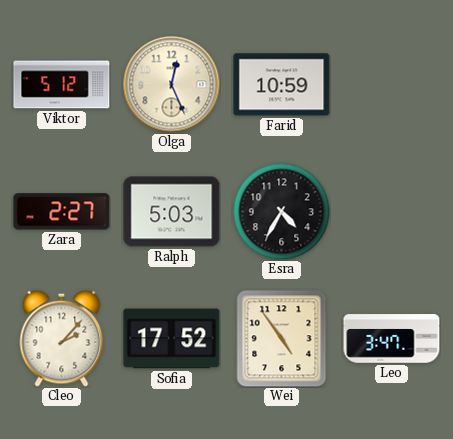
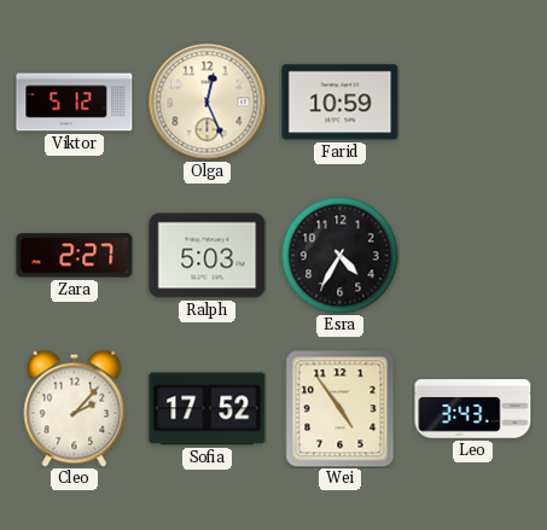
Leo: 3:47 -> 3:43 (473, 409)
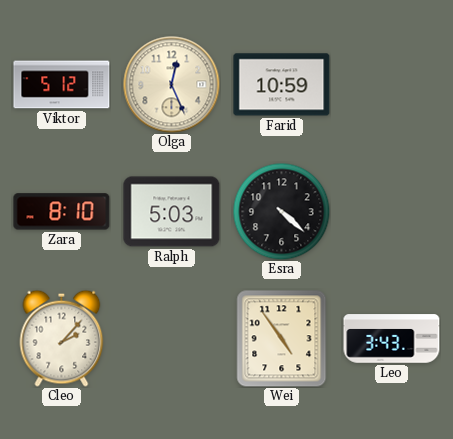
Zara: 2:27 -> 8:10 (62, 212)
Esra: 4:35 -> 4:22 (281, 211)
Sofia: 17:52 -> none (208, 409)
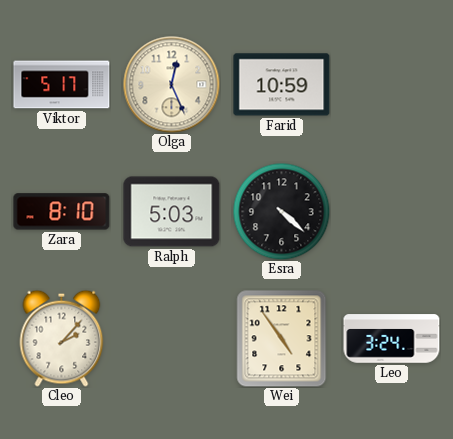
Viktor: 5:12 -> 5:17 (62, 85)
Leo: 3:43 -> 3:24 (392, 339)
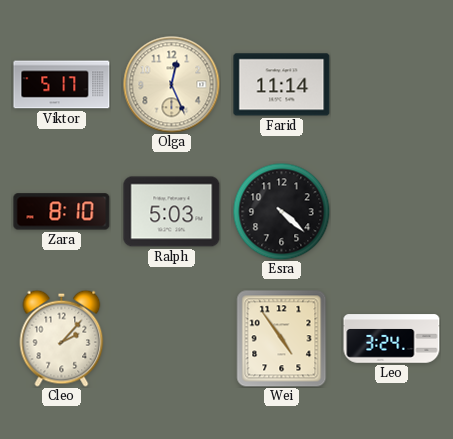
Farid: 10:59 -> 11:14 (282, 85)
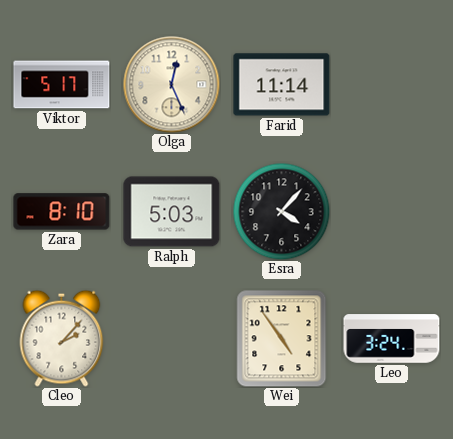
Esra: 4:22 -> 4:07 (281, 211)
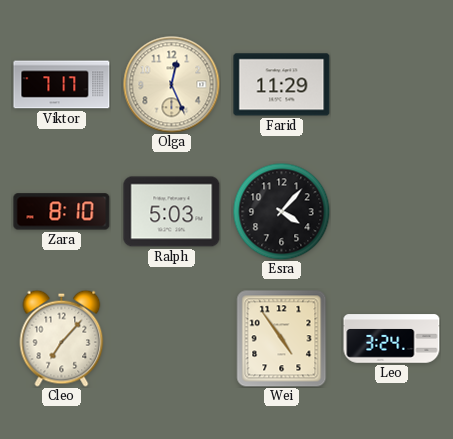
Viktor: 5:17 -> 7:17 (62, 85)
Farid: 11:14 -> 11:29 (282, 85)
Cleo: 2:07 -> 7:07 (62, 338)
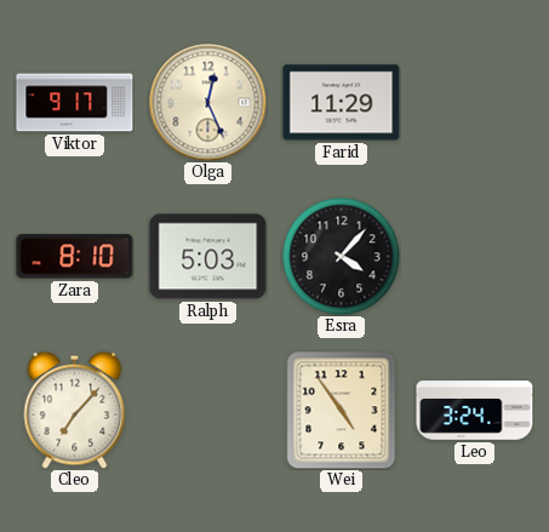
Viktor: 7:17 -> 9:17 (75, 103)
